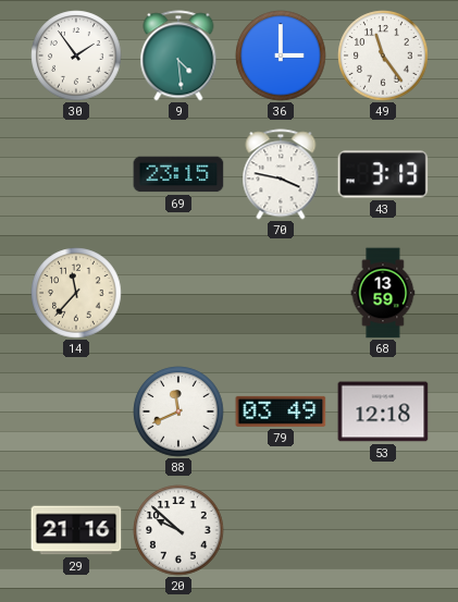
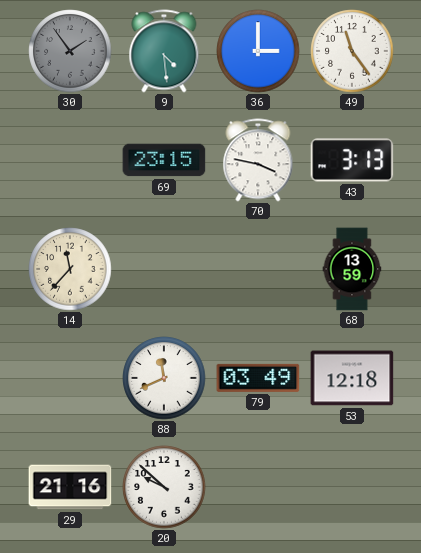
30 dial: white -> grey (70, 51)
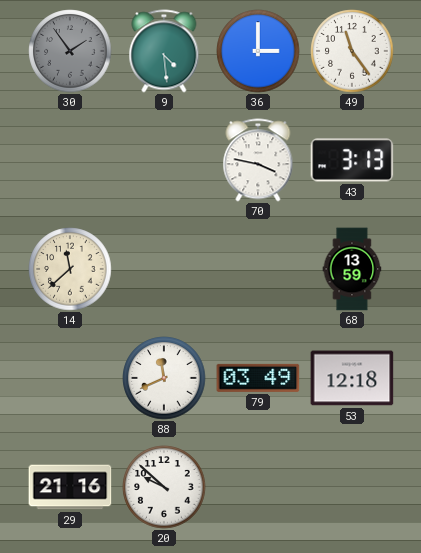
69: 23:15 -> none (164, 160)
14: 11:37 -> 11:38 (70, 269)
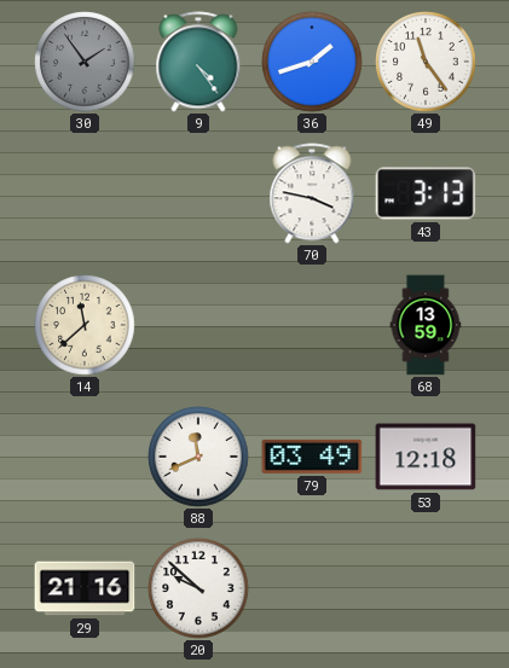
9: 4:29 -> 4:24 (198, 62)
36: 3:00 -> 1:42 (312, 62)
